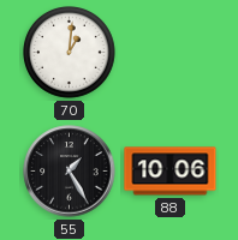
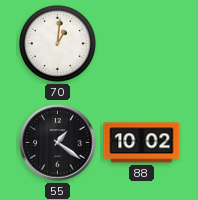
55: 1:25 -> 1:21 (58, 143)
88: 10:06 -> 10:02 (142, 143)
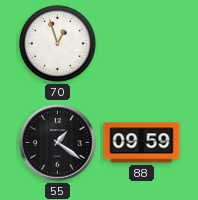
70: 1:01 -> 12:57 (58, 44)
88: 10:02 -> 09:59 (142, 143)
